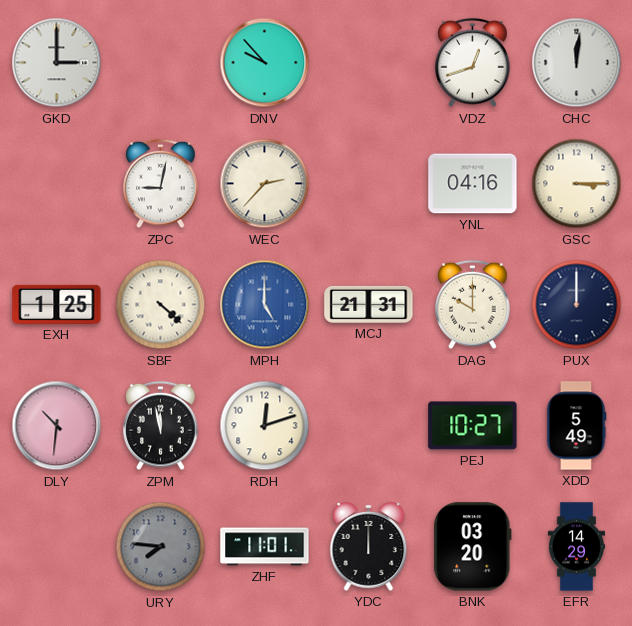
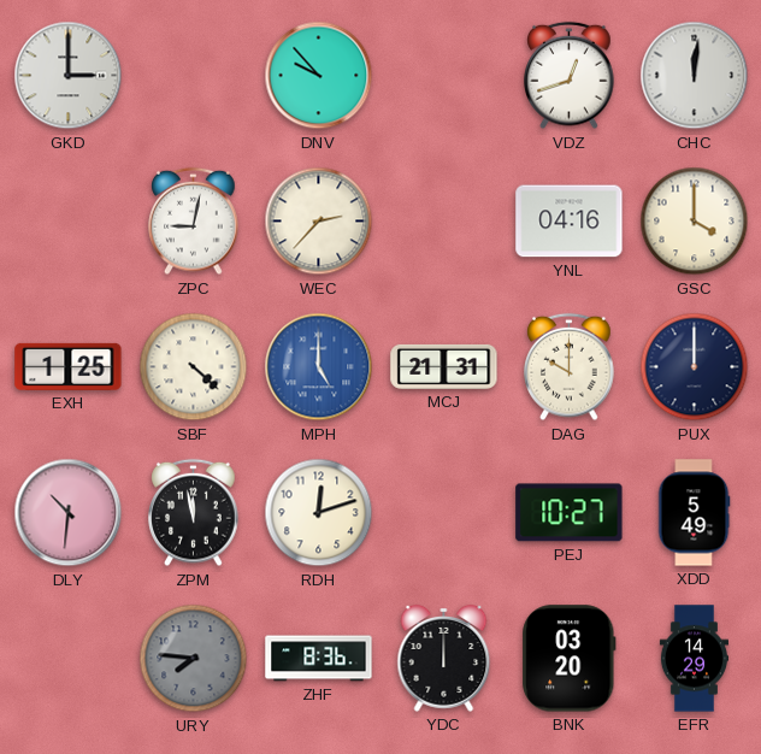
GSC: 3:15 -> 4:00 (695, 222)
ZHF: 11:01 -> 8:36 (319, 659)
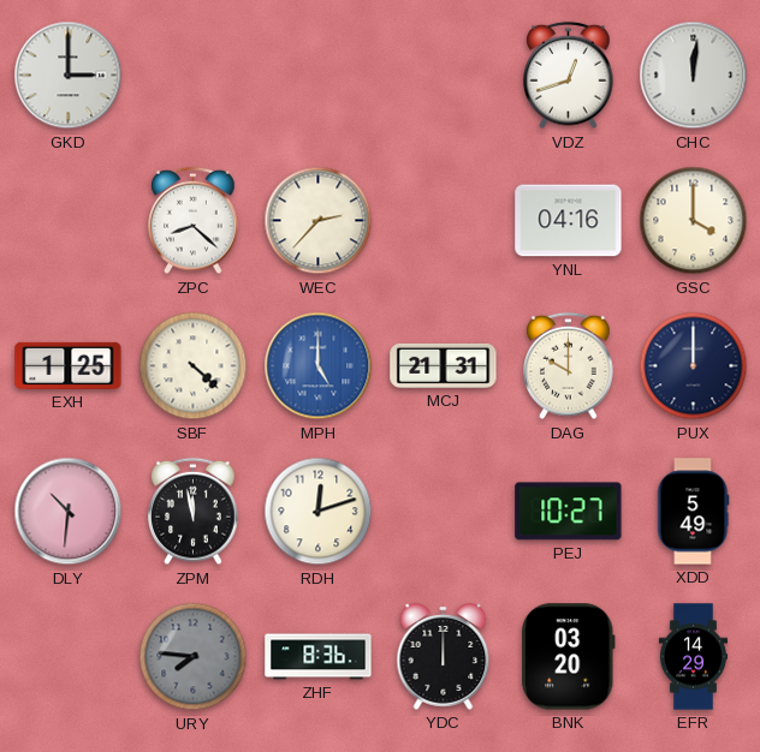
DNV: 9:53 -> none (319, 76)
ZPC: 9:02 -> 8:22 (194, 221)
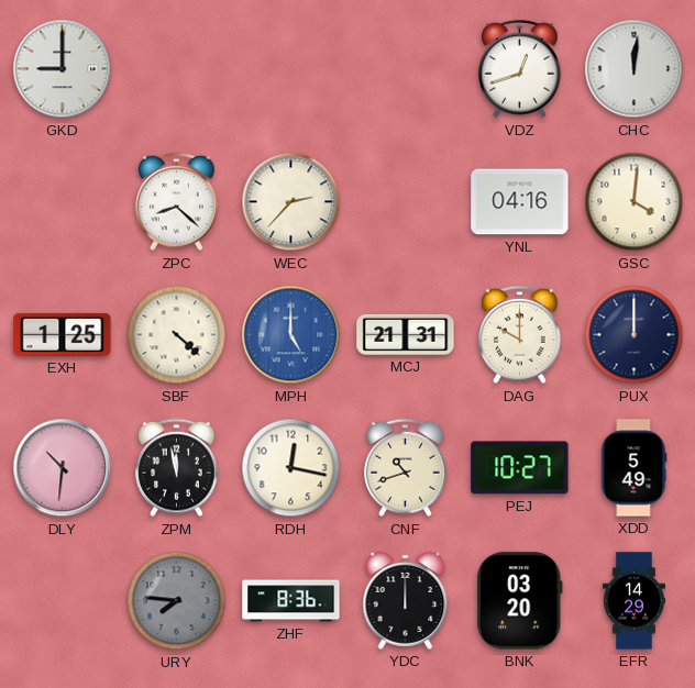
GKD: 3:00 -> 9:00 (63, 69)
GSC: 4:00 -> 4:01 (635, 202)
RDH: 12:12 -> 12:17 (291, 468)
CNF: none -> 10:42 (406, 468)
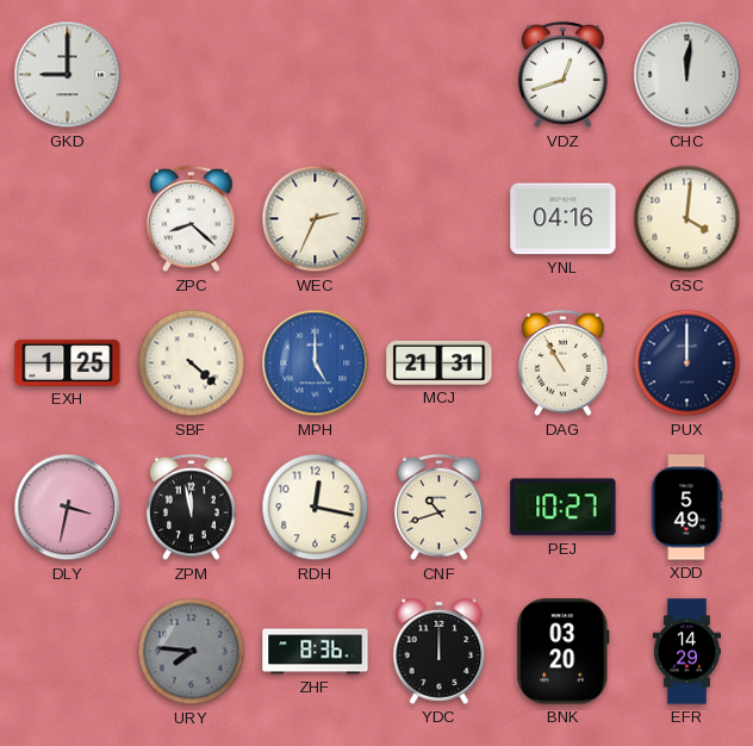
WEC: 2:37 -> 2:34 (316, 219)
DAG: 10:00 -> 10:55 (564, 363)
DLY: 10:31 -> 3:32 (68, 508)
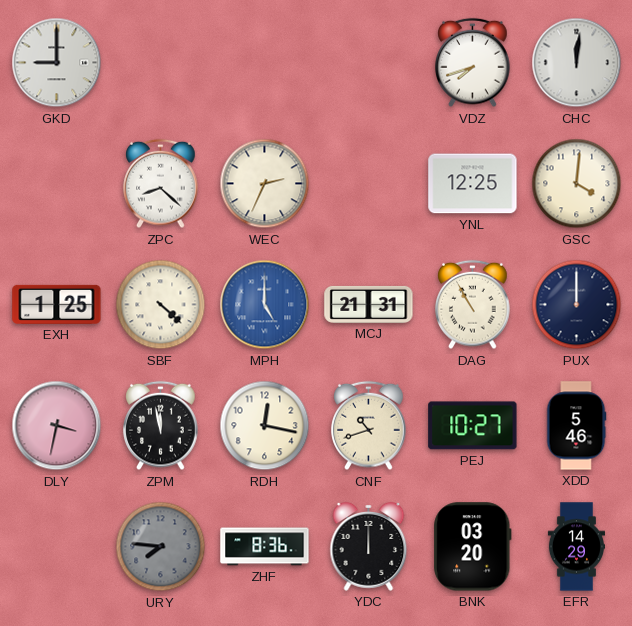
VDZ: 12:42 -> 7:42 (473, 63)
YNL: 04:16 -> 12:25 (473, 184)
XDD: 5:49 -> 5:46 (576, 426)
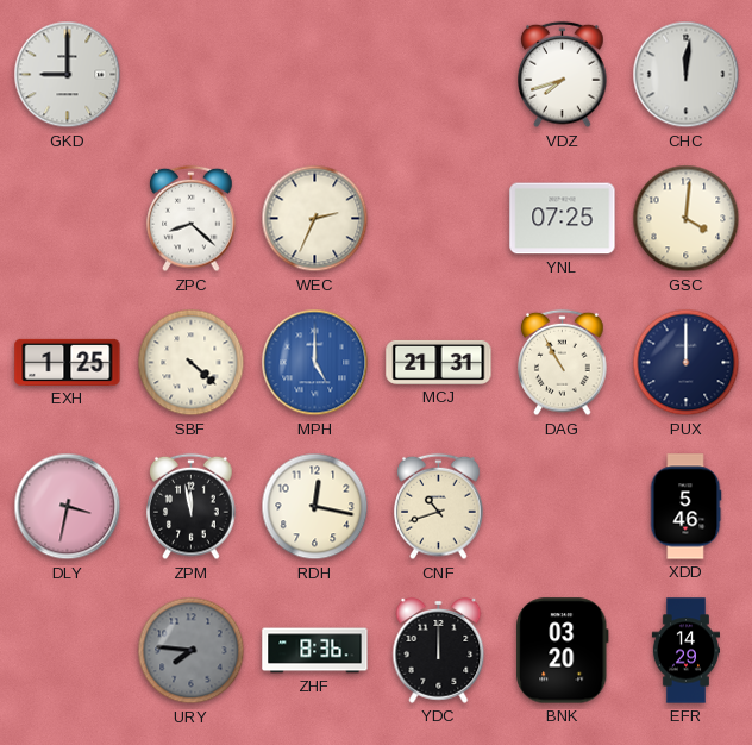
YNL: 12:25 -> 07:25 (563, 219)
PEJ: 10:27 -> none (473, 426)
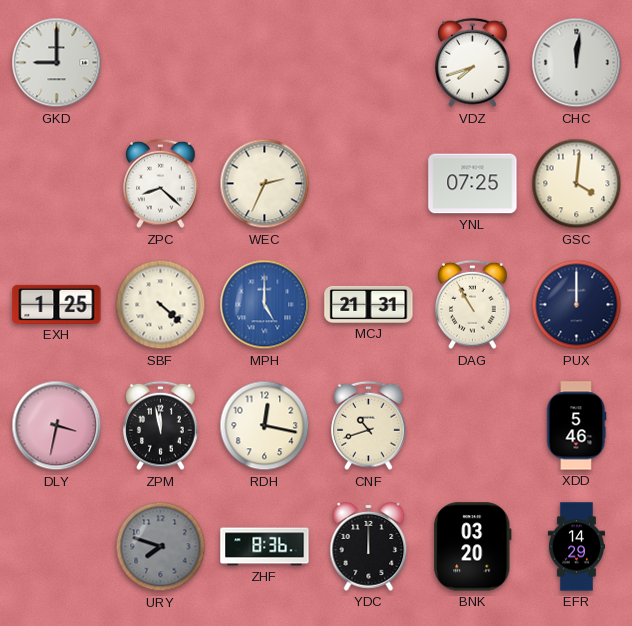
URY: 7:46 -> 7:48 (161, 547)
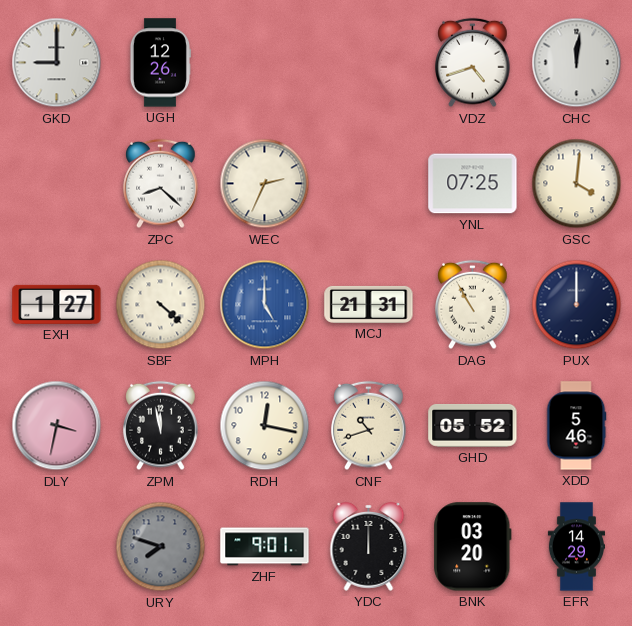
UGH: none -> 12:26 (160, 63)
VDZ: 7:42 -> 4:42 (473, 63)
EXH: 1:25 -> 1:27 (57, 304)
GHD: none -> 05:52 (473, 425)
ZHF: 8:36 -> 9:01 (265, 547)
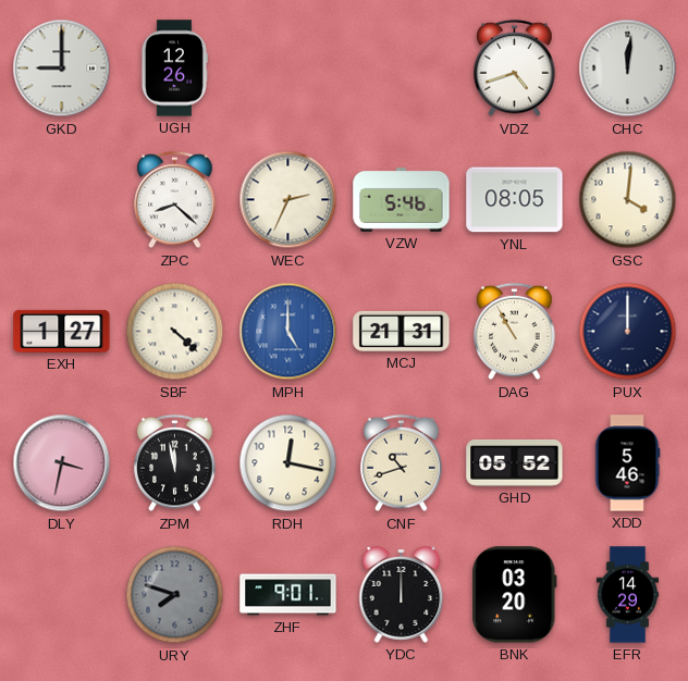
VZW: none -> 5:46 (402, 199)
YNL: 07:25 -> 08:05 (515, 200)
